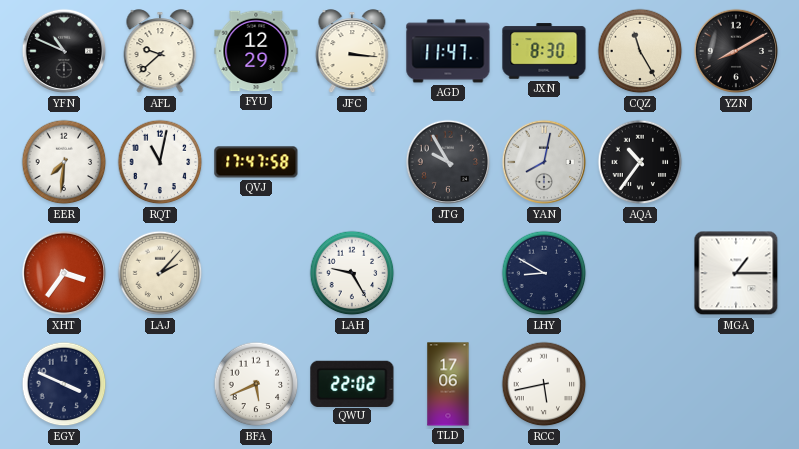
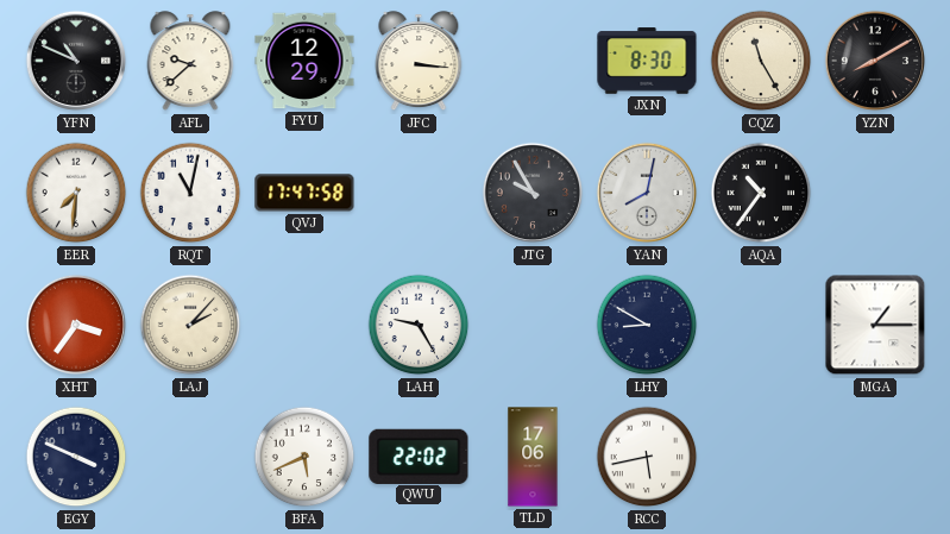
AGD: 11:47 -> none (448, 51)
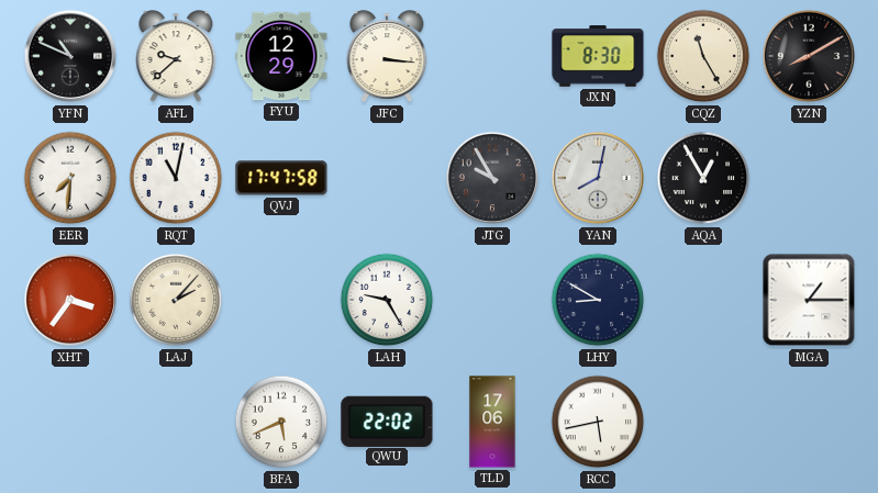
AQA: 10:36 -> 12:55 (703, 178)
EGY: 3:49 -> none (76, 457)
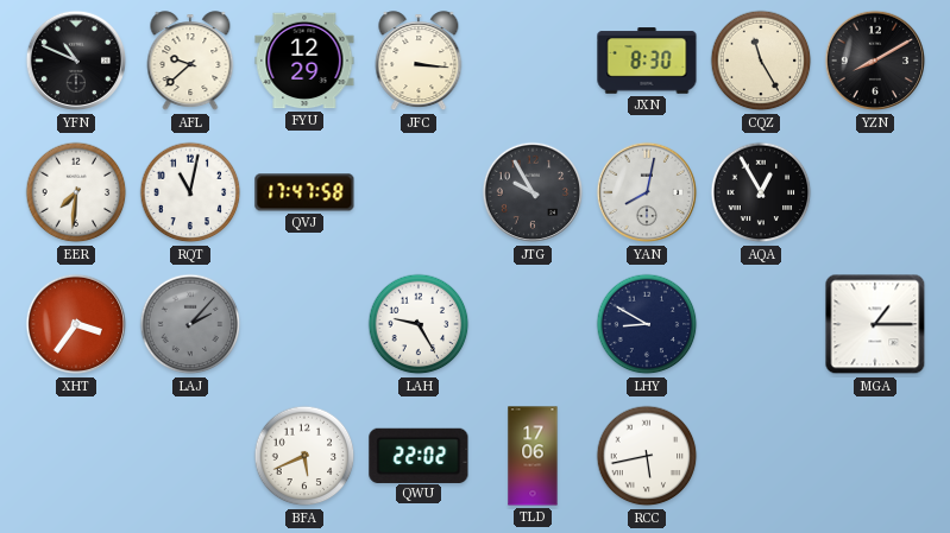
LAJ dial: cream -> grey (190, 324)
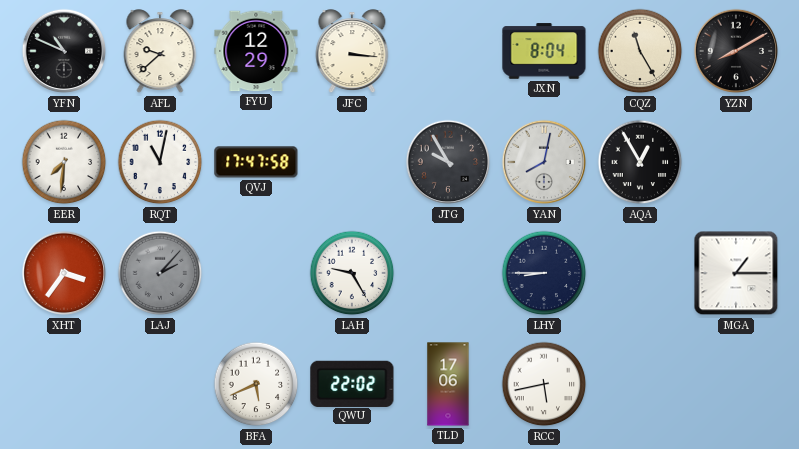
JXN: 8:30 -> 8:04 (544, 51)
LHY: 8:50 -> 8:45 (544, 273)
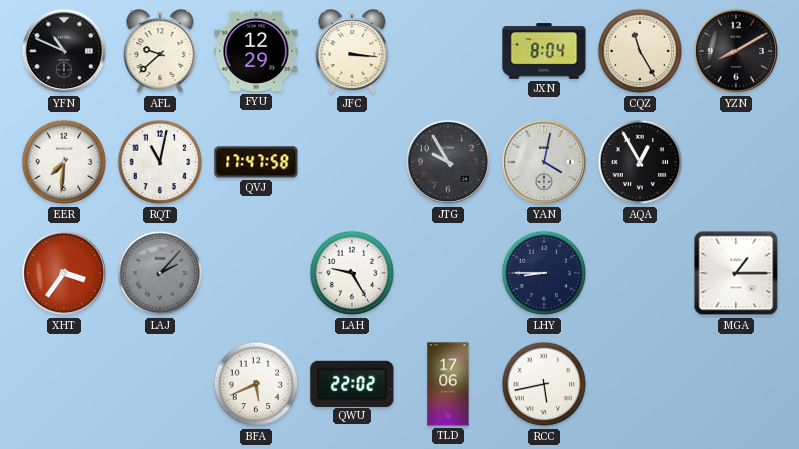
YAN: 8:02 -> 4:02 (544, 162)
